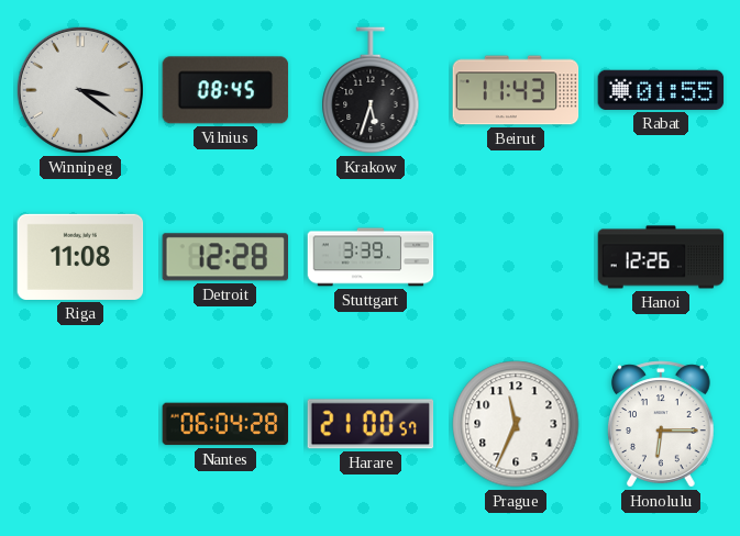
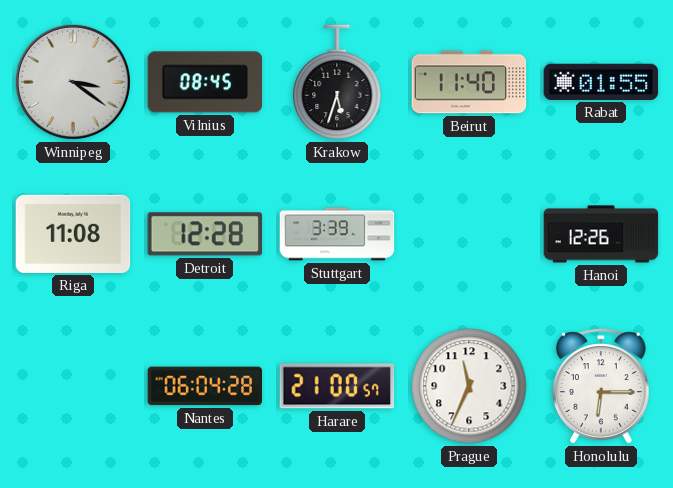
Beirut: 11:43 -> 11:40 (469, 82)
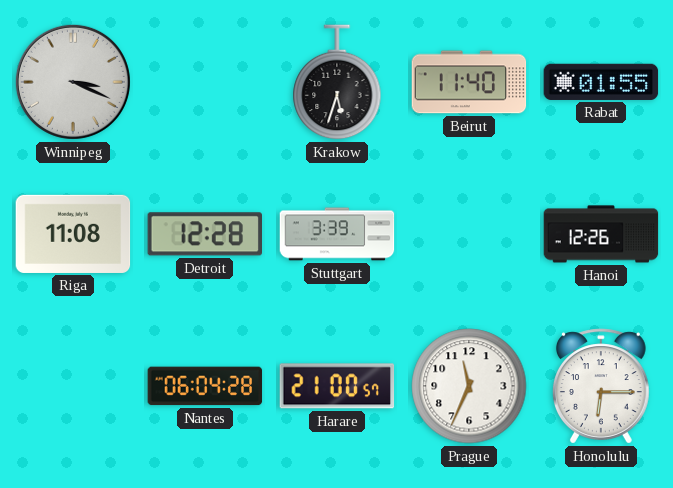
Winnipeg: 3:21 -> 3:19 (73, 82)
Vilnius: 08:45 -> none (205, 82)
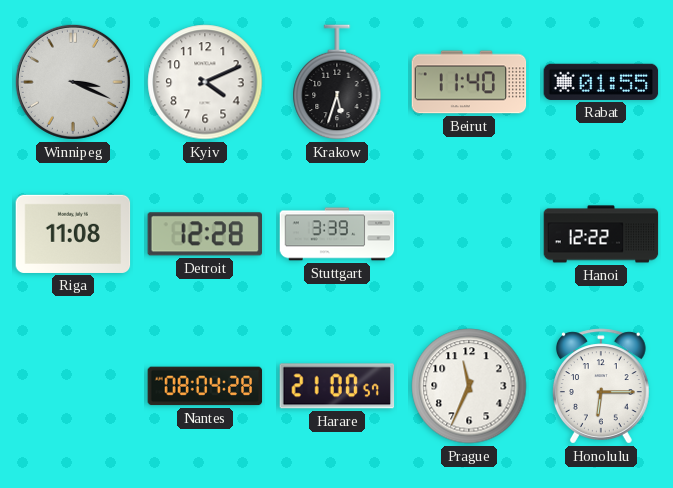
Kyiv: none -> 4:11 (205, 82)
Hanoi: 12:26 -> 12:22 (601, 234)
Nantes: 06:04 -> 08:04 (205, 386)
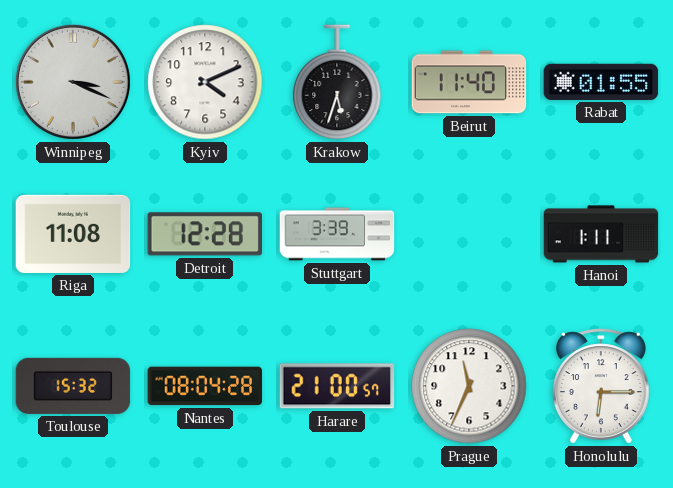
Hanoi: 12:22 -> 1:11 (601, 234)
Toulouse: none -> 15:32 (73, 386)
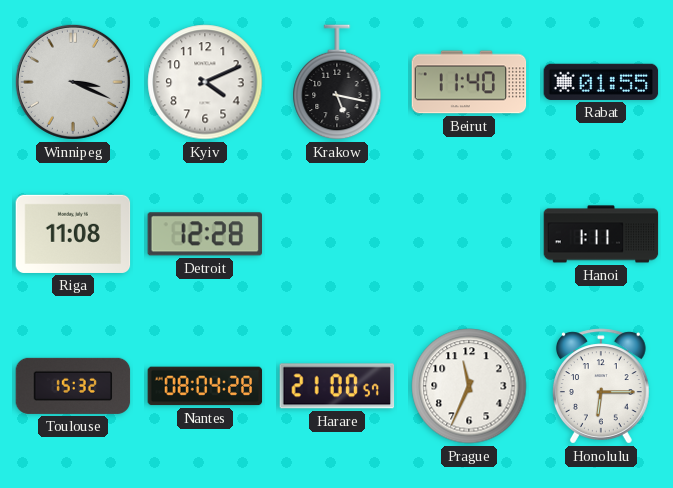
Krakow: 5:33 -> 5:17 (337, 82)
Stuttgart: 3:39 -> none (337, 234)
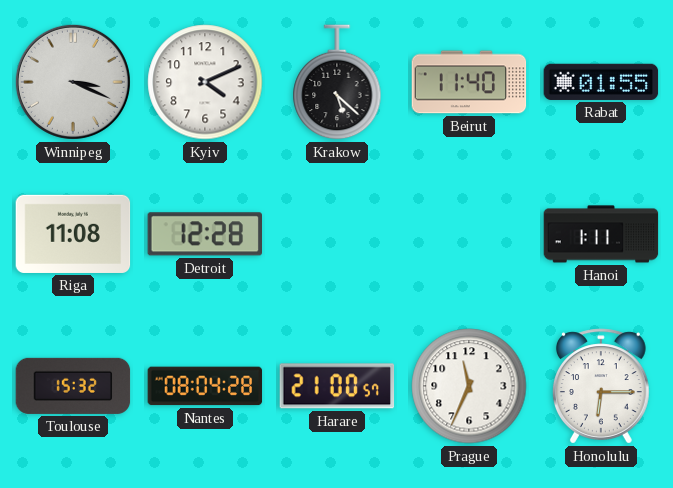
Krakow: 5:17 -> 5:22 (337, 82)
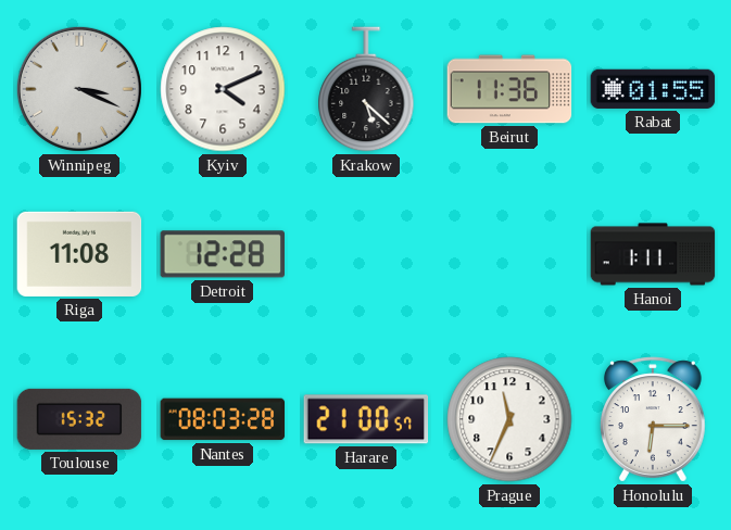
Beirut: 11:40 -> 11:36 (509, 89)
Nantes: 08:04 -> 08:03 (223, 419)
